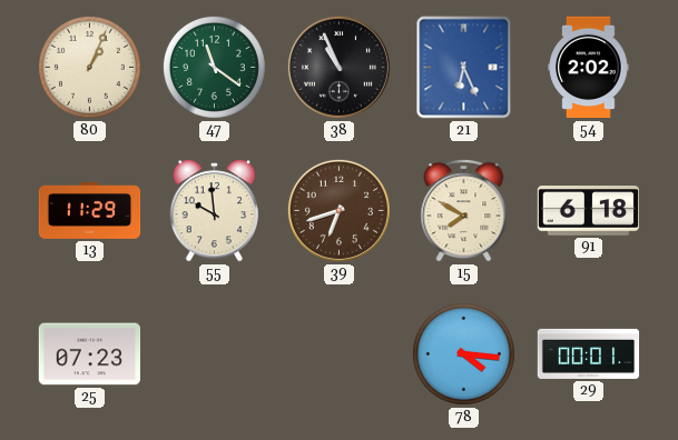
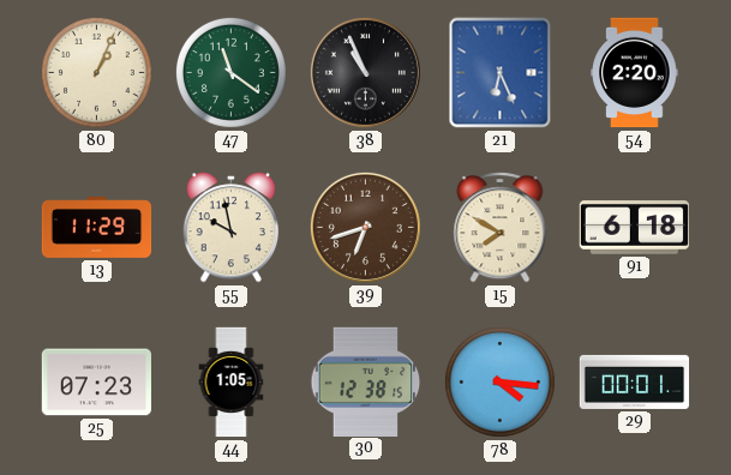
54: 2:02 -> 2:20 (635, 73)
55: 9:59 -> 9:58 (232, 228)
44: none -> 1:05 (232, 383)
30: none -> 12:38 (366, 381)
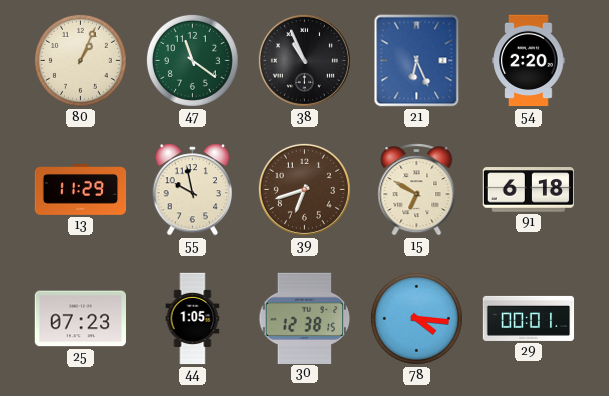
15: 7:50 -> 6:50 (417, 190)
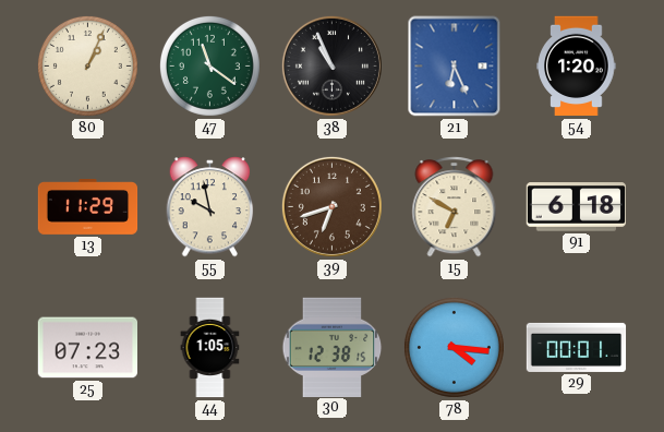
54: 2:20 -> 1:20 (577, 67)
